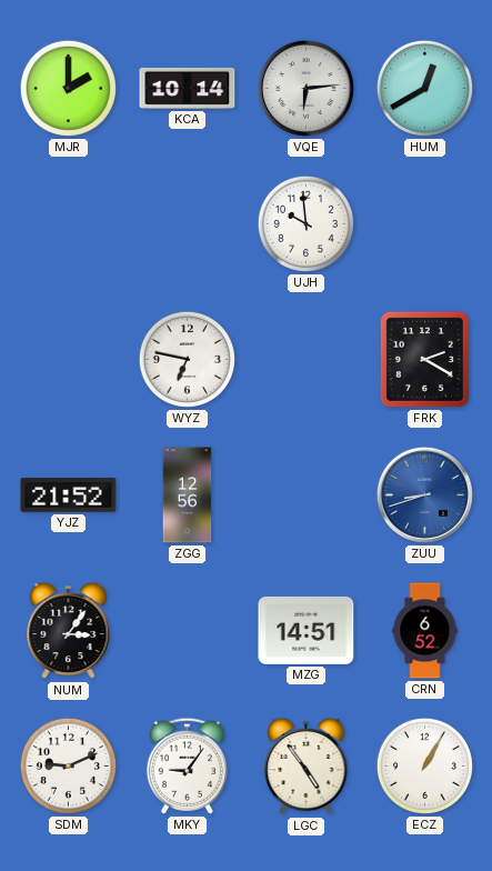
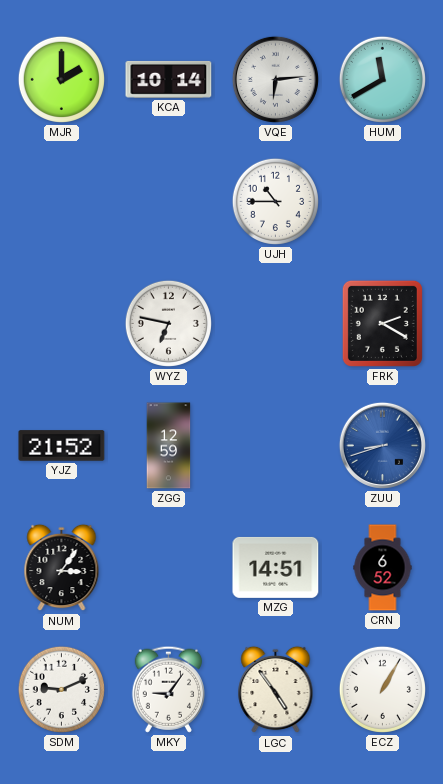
HUM: 12:40 -> 11:40 (382, 79)
UJH: 9:59 -> 10:45 (275, 201)
ZGG: 12:56 -> 12:59 (169, 446)
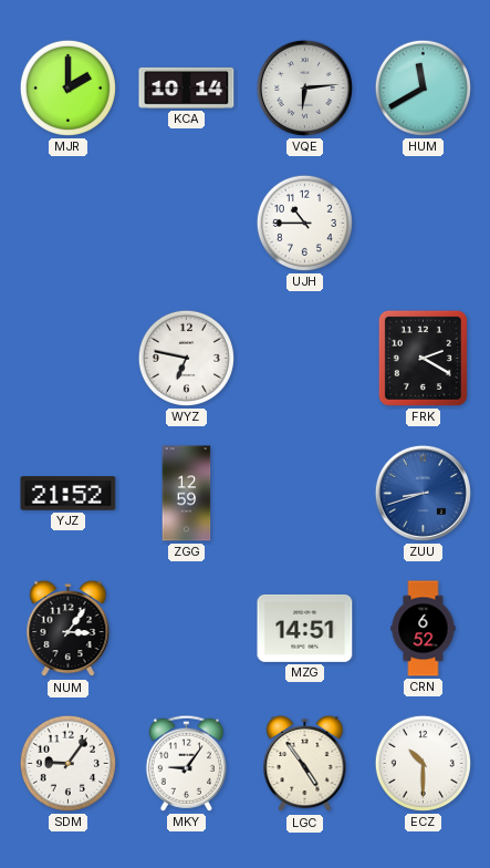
SDM: 9:11 -> 9:06 (67, 763)
ECZ: 1:05 -> 10:30 (423, 763)
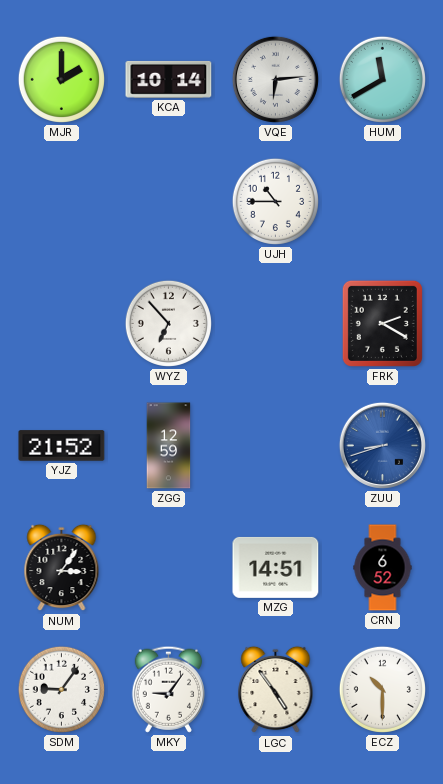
WYZ: 6:47 -> 6:53 (168, 323)
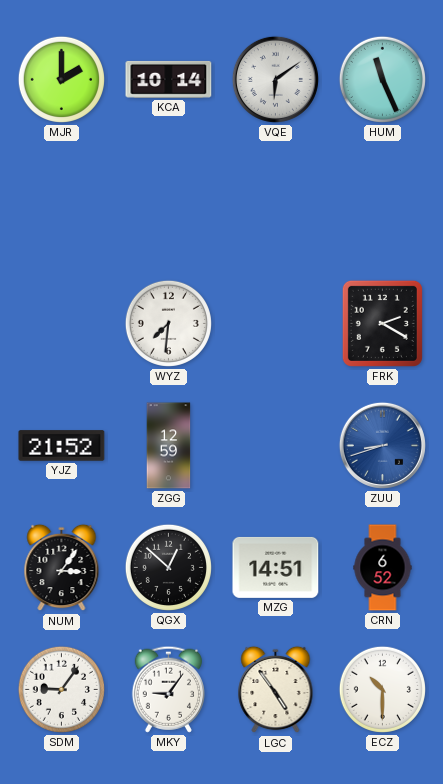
VQE: 6:14 -> 6:09 (275, 79)
HUM: 11:40 -> 11:26 (382, 79)
UJH: 10:45 -> none (275, 201)
WYZ: 6:53 -> 7:31 (168, 323)
QGX: none -> 12:52 (168, 567)
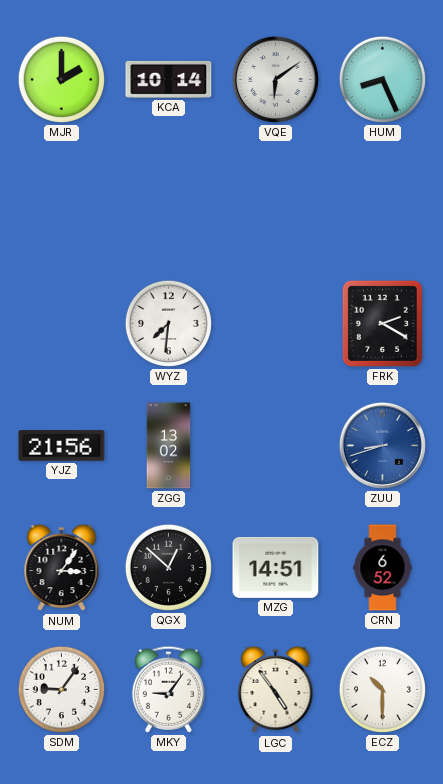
HUM: 11:26 -> 8:26 (382, 79)
YJZ: 21:52 -> 21:56 (62, 446)
ZGG: 12:59 -> 13:02 (169, 446)
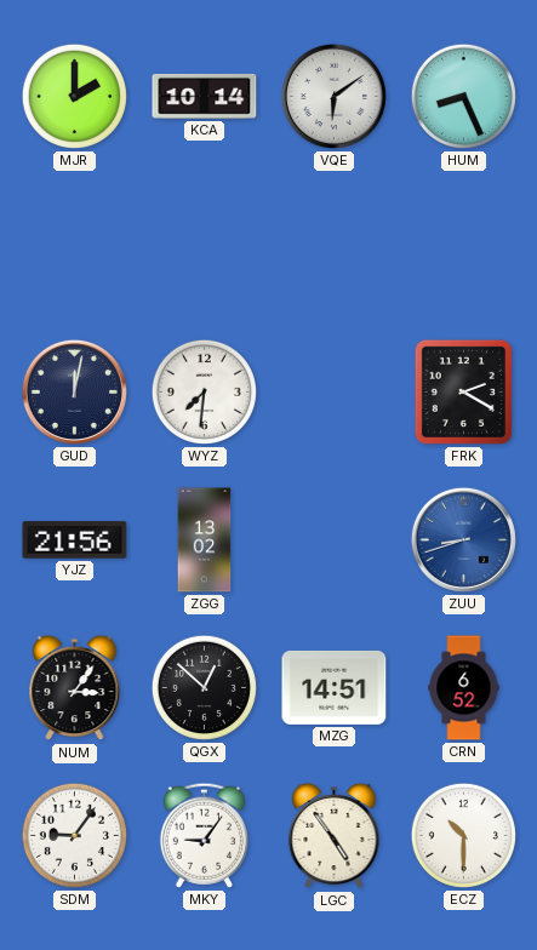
GUD: none -> 12:02 (74, 391)
